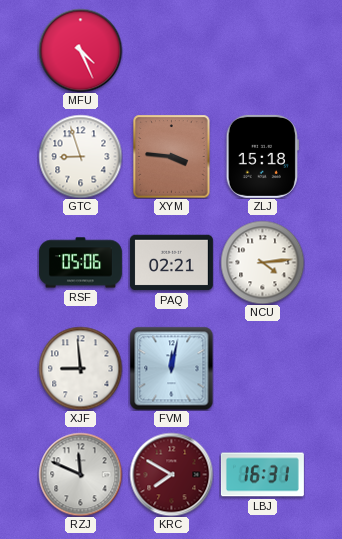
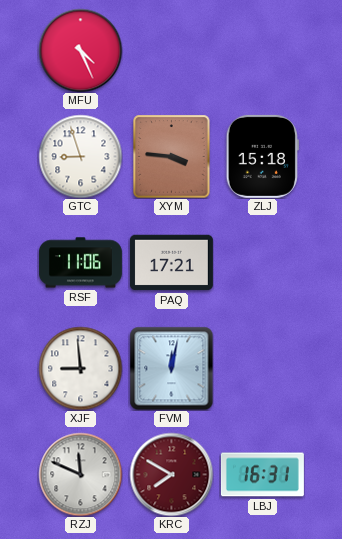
RSF: 05:06 -> 11:06 (80, 263)
PAQ: 02:21 -> 17:21 (171, 263)
NCU: 4:14 -> none (262, 262)
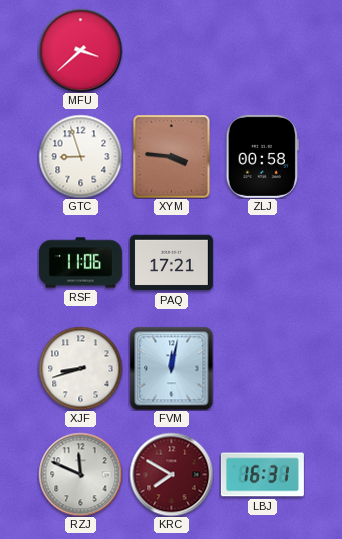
MFU: 4:26 -> 3:38 (80, 50)
ZLJ: 15:18 -> 00:58 (262, 156)
XJF: 8:59 -> 8:42 (80, 368)
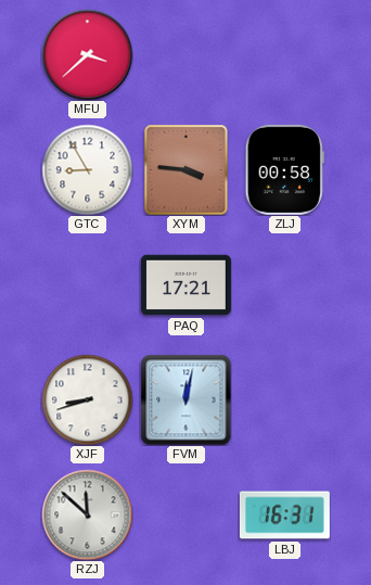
GTC: 8:57 -> 8:55 (87, 169)
RSF: 11:06 -> none (80, 263)
RZJ: 11:49 -> 11:52 (87, 514)
KRC: 7:50 -> none (171, 474)
